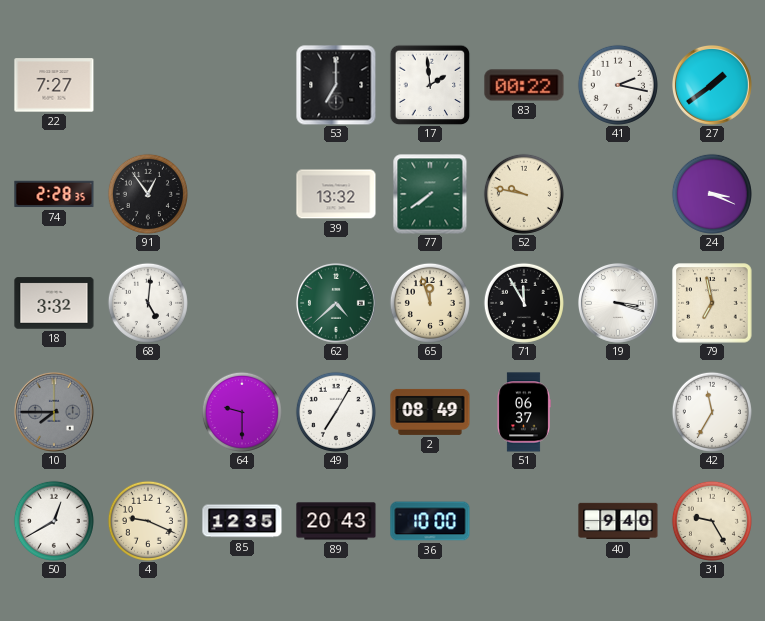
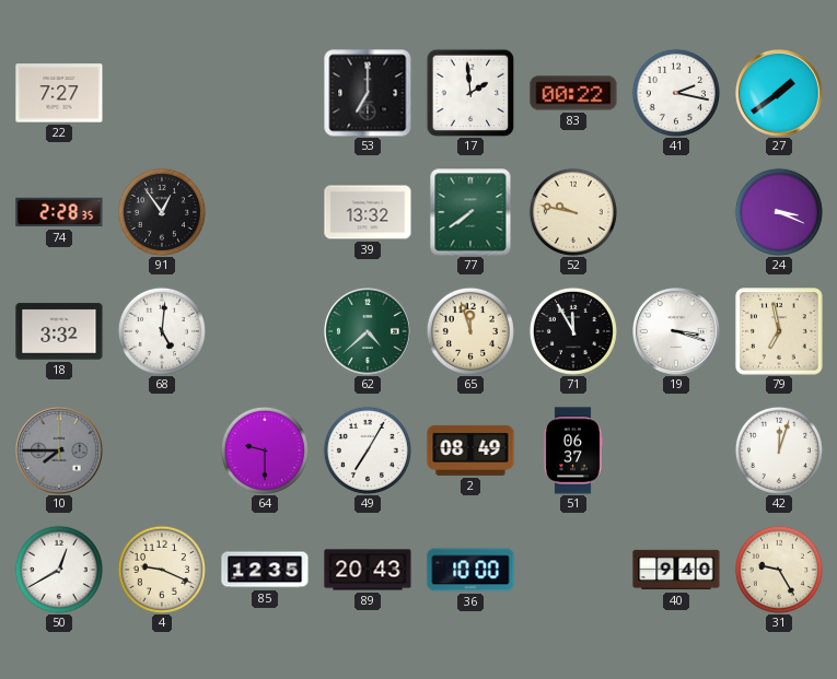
42: 11:35 -> 12:03 (779, 450)
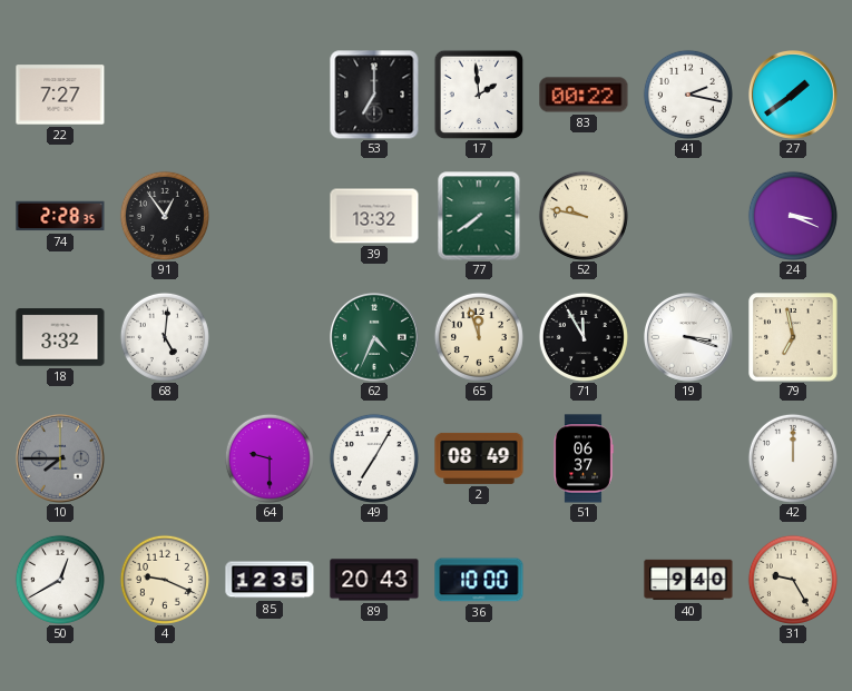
62: 4:38 -> 4:34 (375, 338)
42: 12:03 -> 12:00 (793, 458)
